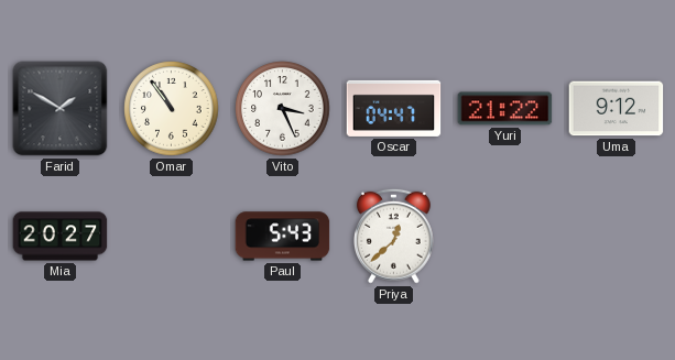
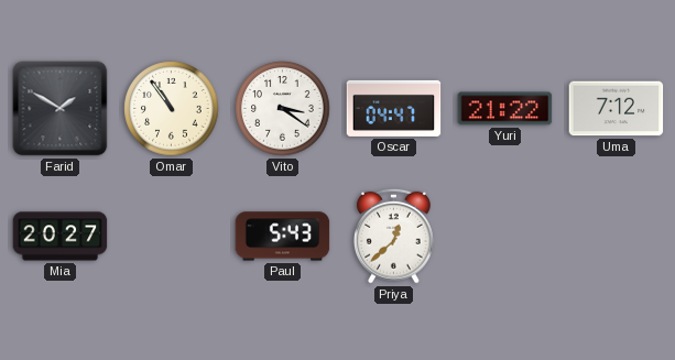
Vito: 3:26 -> 3:21 (283, 109)
Uma: 9:12 -> 7:12 (617, 109)
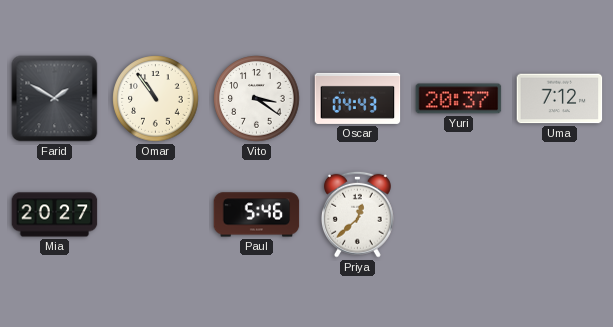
Oscar: 04:47 -> 04:43 (358, 98)
Yuri: 21:22 -> 20:37 (459, 99)
Paul: 5:43 -> 5:46 (257, 215)
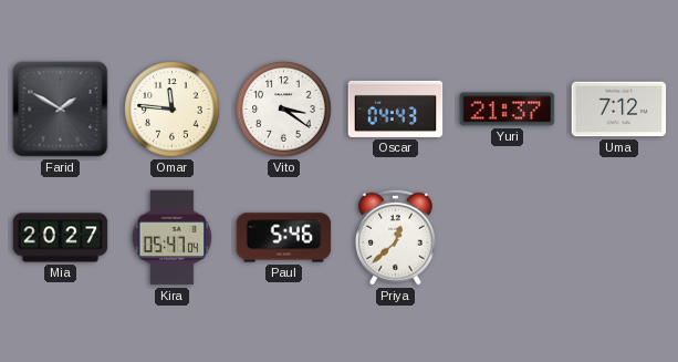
Omar: 10:54 -> 11:46 (173, 110)
Yuri: 20:37 -> 21:37 (508, 110)
Kira: none -> 05:47 (173, 238)
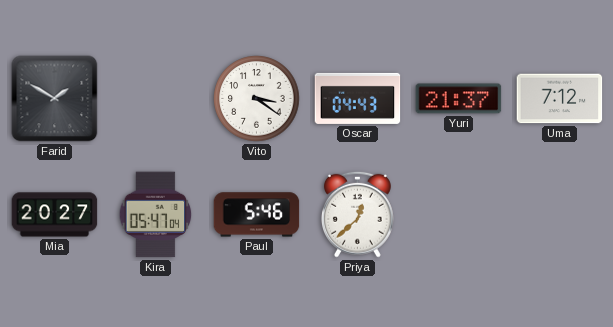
Omar: 11:46 -> none (173, 110)
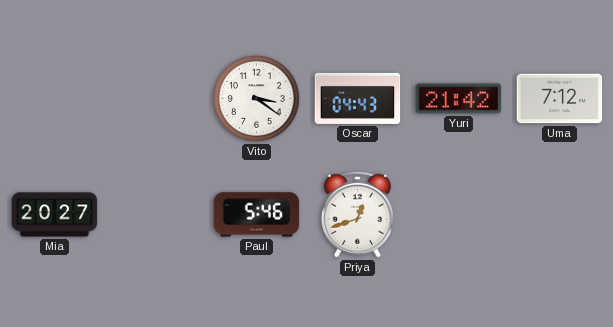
Farid: 1:50 -> none (55, 99)
Yuri: 21:37 -> 21:42 (459, 99)
Kira: 05:47 -> none (156, 215)
Priya: 12:38 -> 12:42 (357, 214)
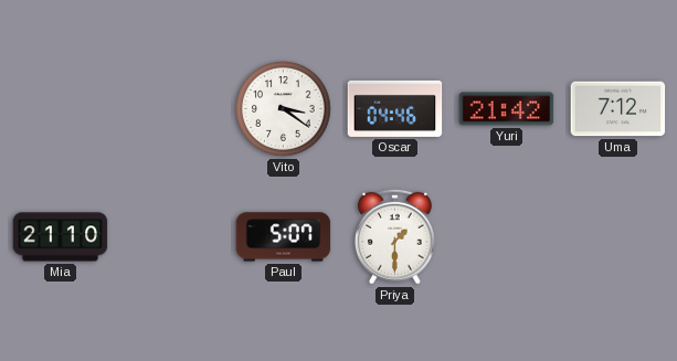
Oscar: 04:43 -> 04:46 (395, 108)
Mia: 20:27 -> 21:10 (61, 237)
Paul: 5:46 -> 5:07 (284, 237)
Priya: 12:42 -> 1:30 (394, 236)
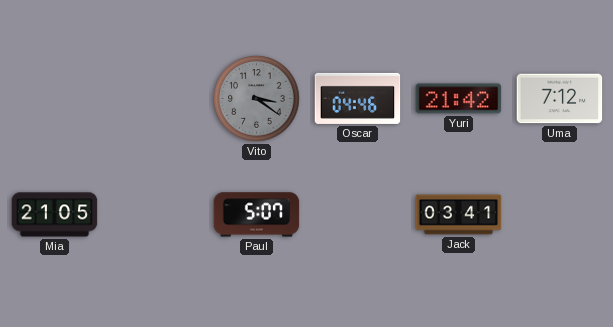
Vito dial: white -> grey (257, 99)
Mia: 21:10 -> 21:05 (55, 215)
Priya: 1:30 -> none (394, 236)
Jack: none -> 03:41 (459, 215)
